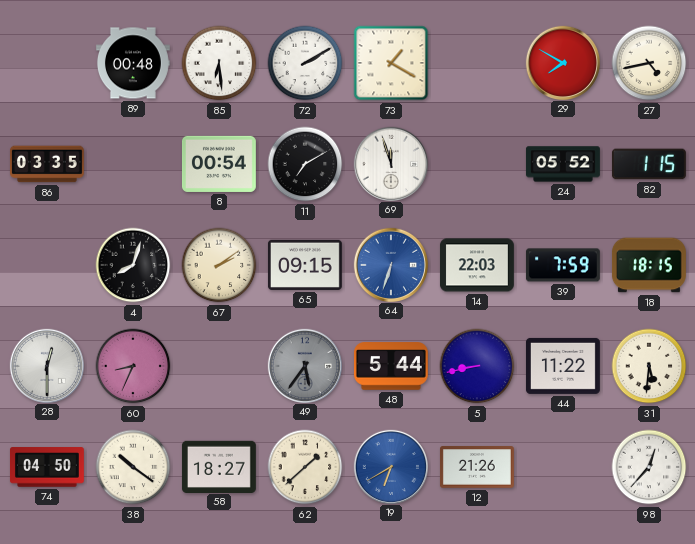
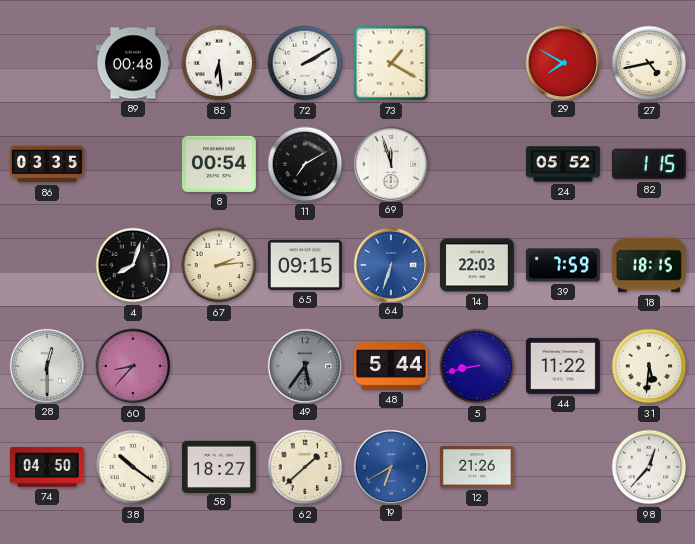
67: 2:09 -> 2:14 (219, 265)
60: 8:34 -> 8:37 (133, 366)
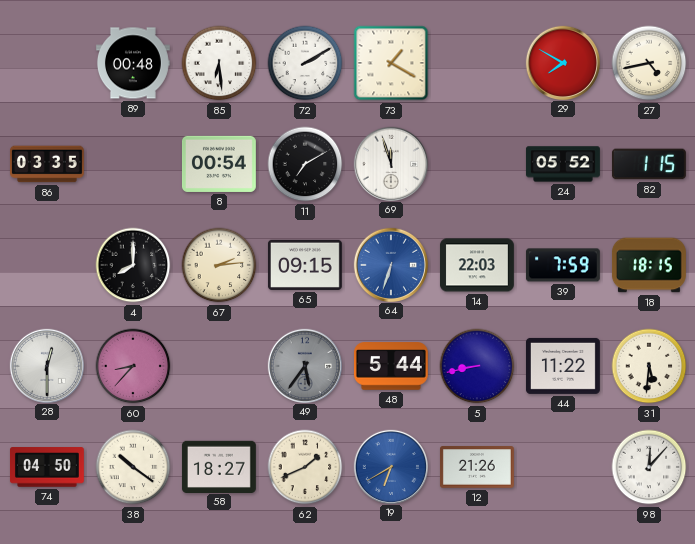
4: 8:03 -> 8:00 (133, 265)
62: 1:38 -> 1:41 (305, 467)
98: 12:37 -> 12:07 (649, 467)
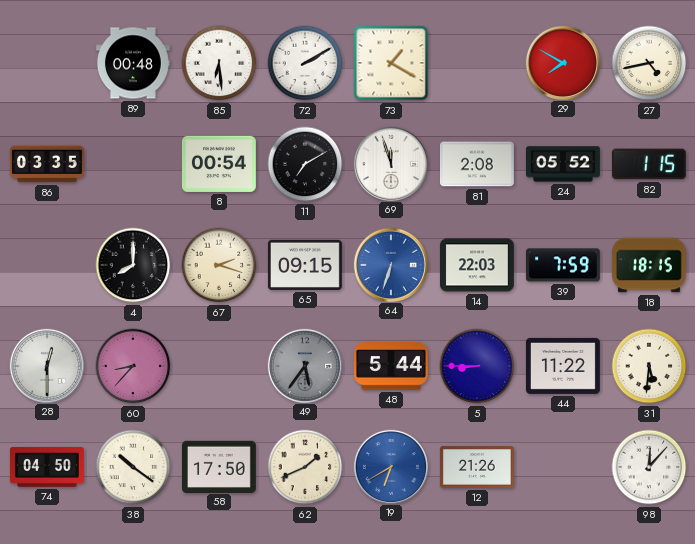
81: none -> 2:08 (477, 164)
67: 2:14 -> 2:18 (219, 265)
5: 8:43 -> 8:45 (477, 366)
58: 18:27 -> 17:50 (219, 466)
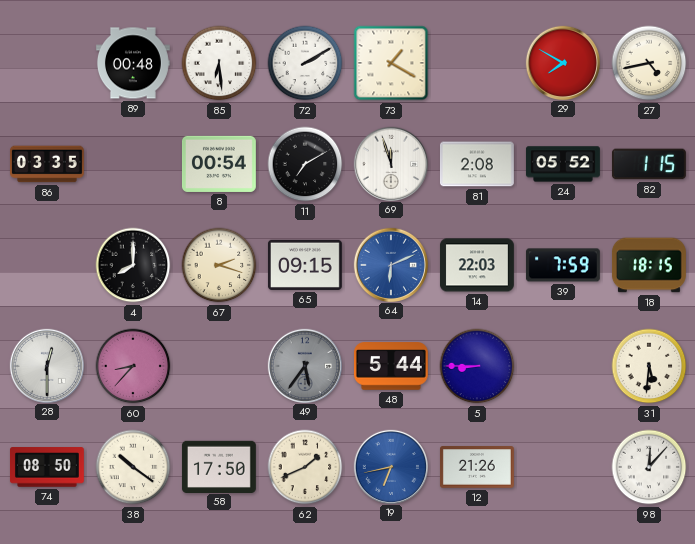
64: 6:33 -> 6:11 (390, 264)
44: 11:22 -> none (563, 366)
74: 04:50 -> 08:50 (47, 467)
19: 6:40 -> 6:43 (390, 466)
